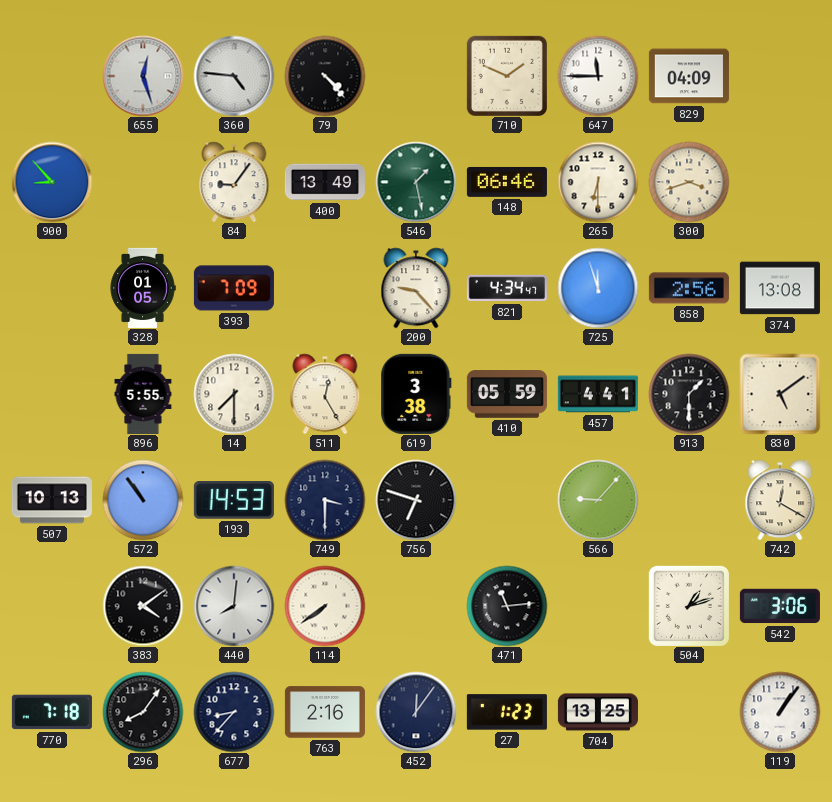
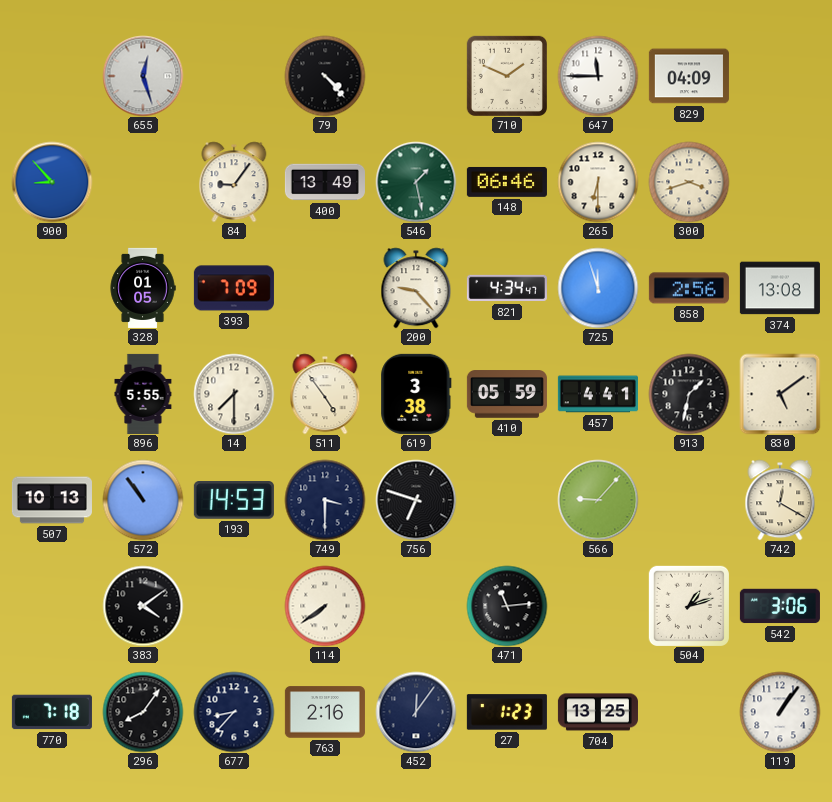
360: 4:46 -> none (234, 76)
511: 12:25 -> 4:54 (325, 394)
913: 1:30 -> 1:32 (689, 394)
440: 8:01 -> none (234, 606)
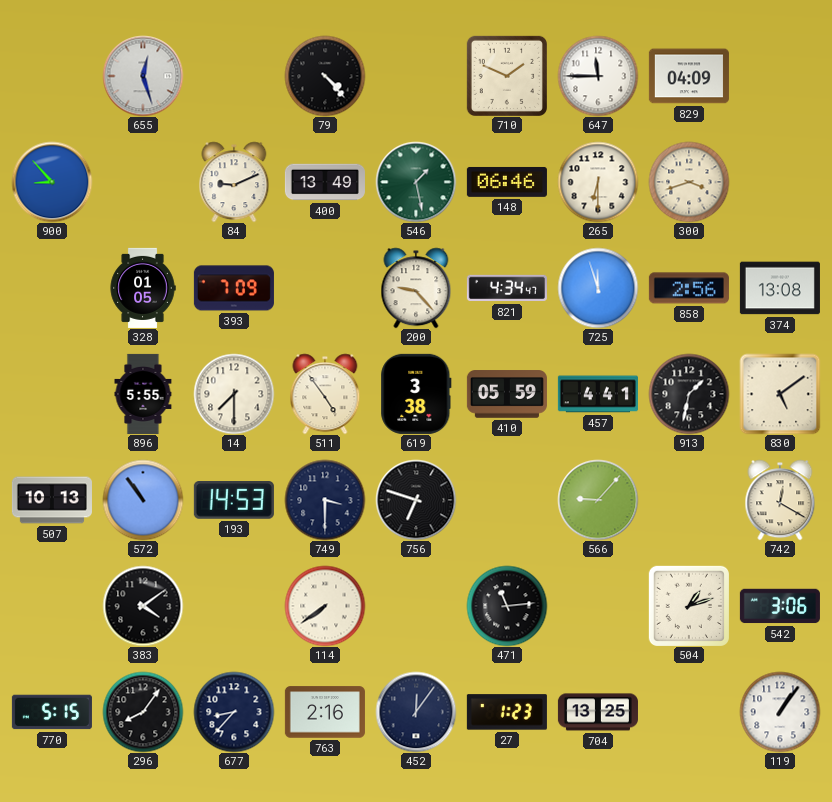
84: 9:06 -> 9:11 (234, 182)
770: 7:18 -> 5:15 (52, 712)
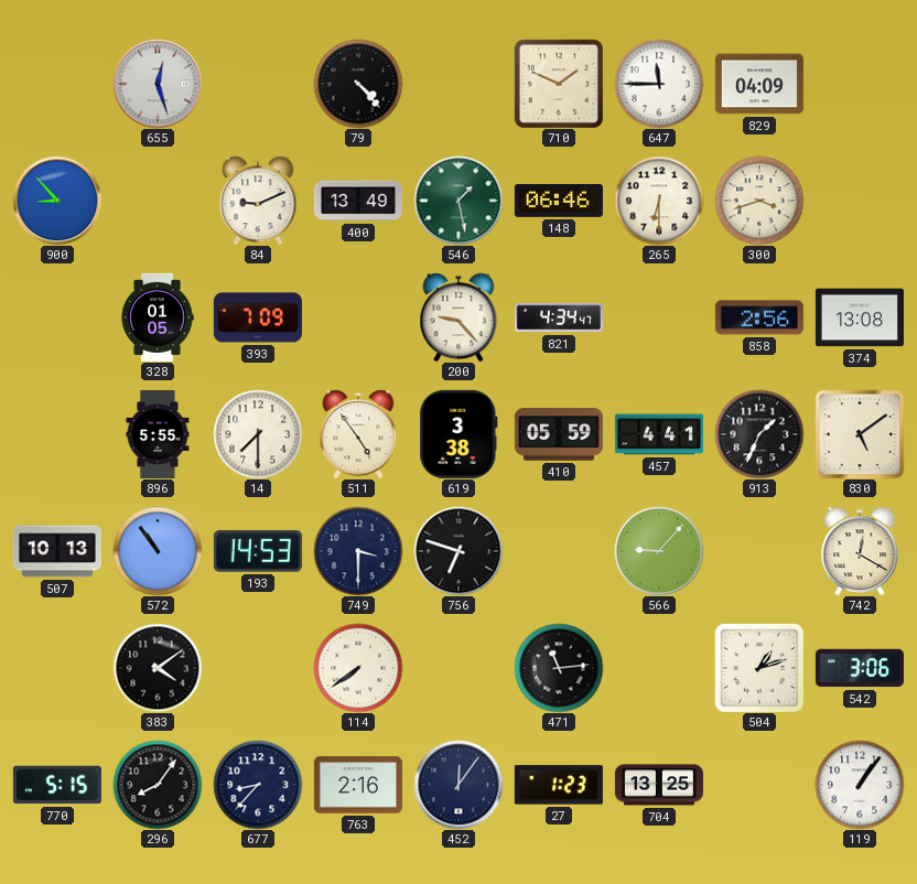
725: 11:57 -> none (598, 288)
913: 1:32 -> 1:34 (759, 434)
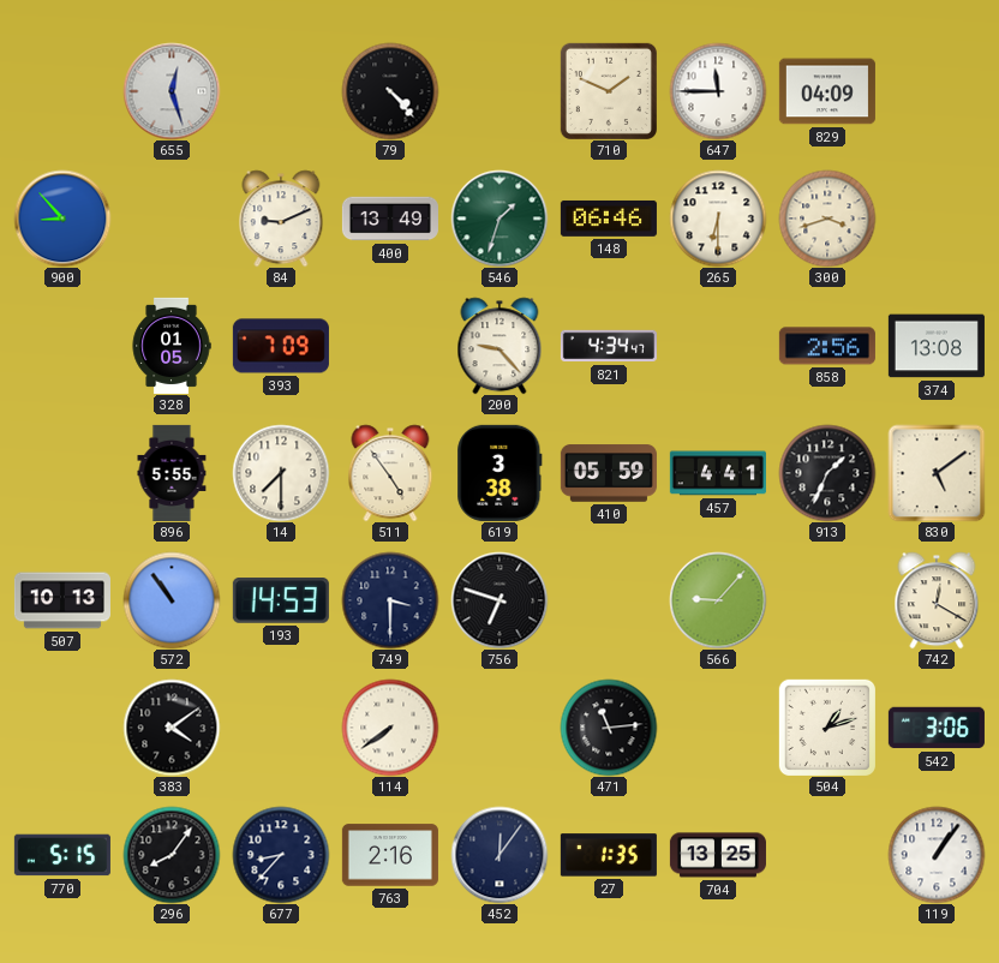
546: 1:28 -> 1:33 (499, 219)
27: 1:23 -> 1:35 (609, 855)
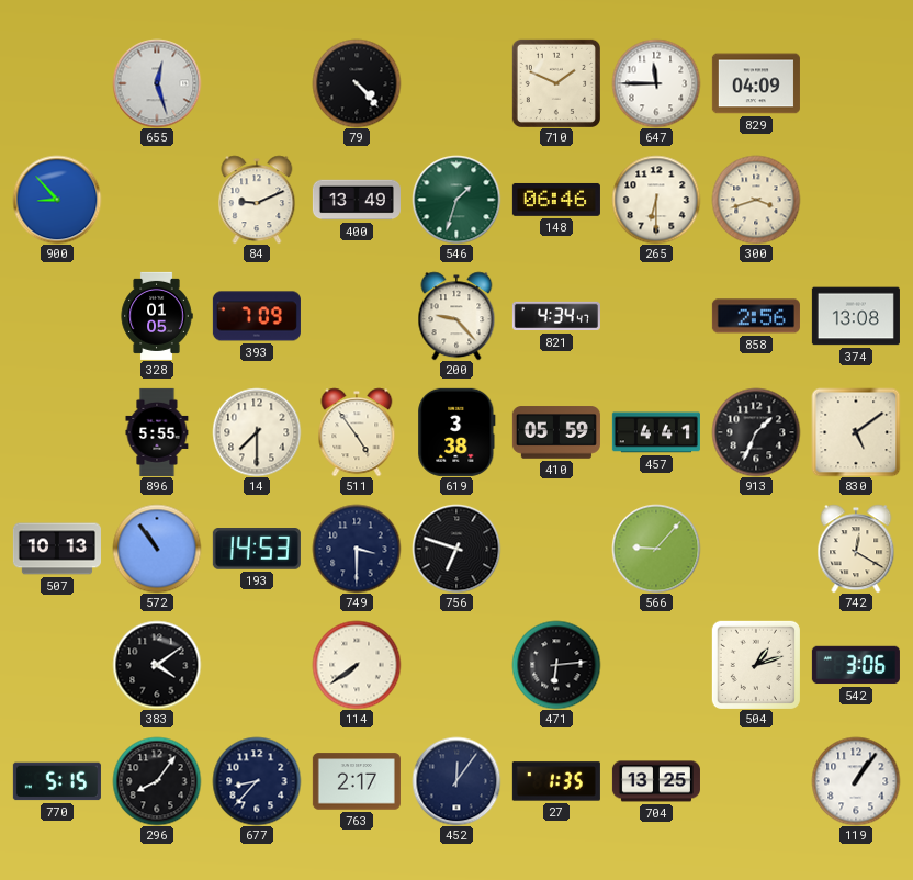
471: 11:14 -> 6:14 (556, 665)
763: 2:16 -> 2:17 (357, 781)
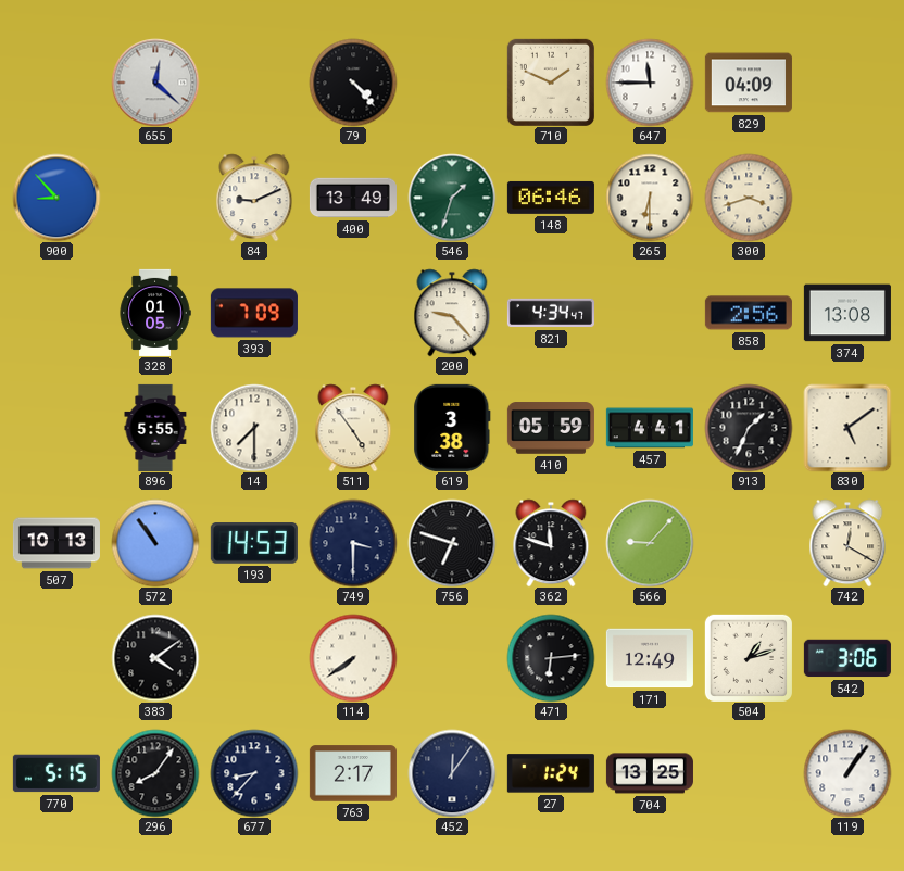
655: 12:27 -> 12:22 (155, 83)
362: none -> 11:48 (551, 543)
171: none -> 12:49 (650, 658)
27: 1:35 -> 1:24 (551, 773)
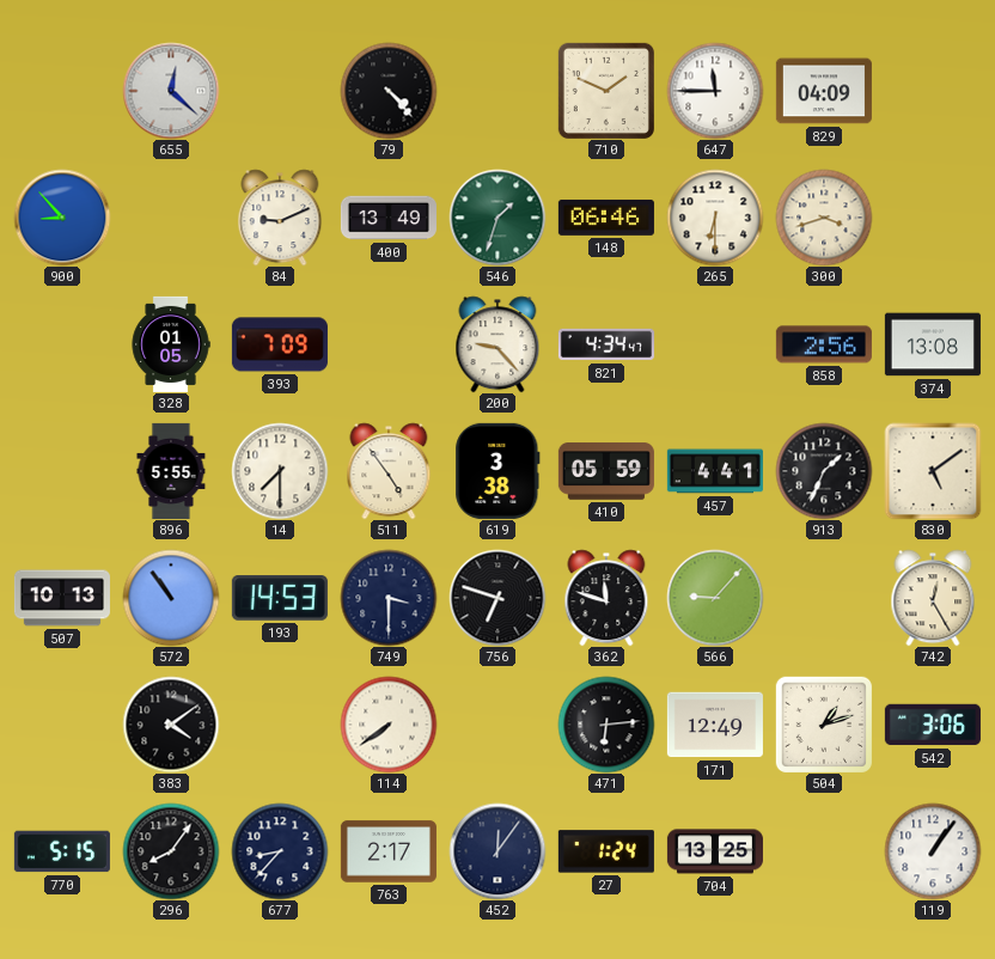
742: 12:20 -> 12:25 (933, 598)
